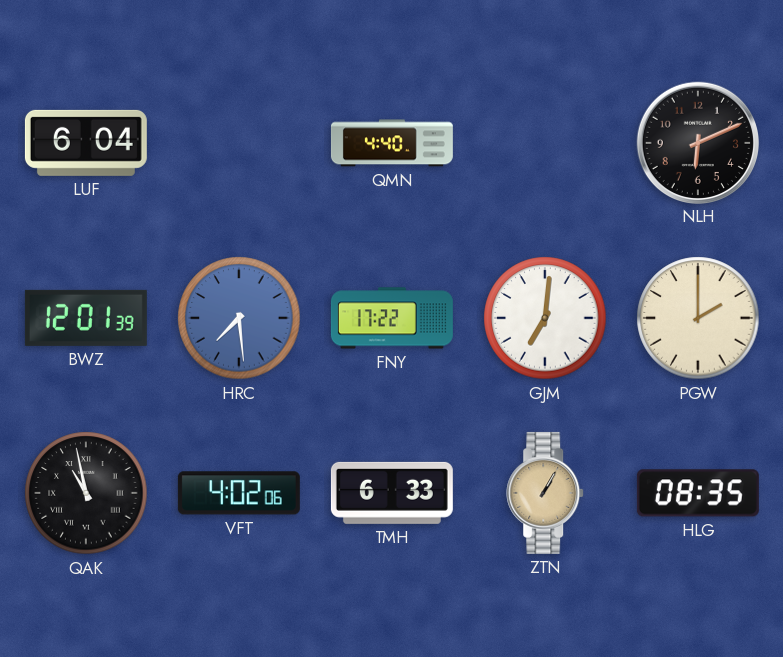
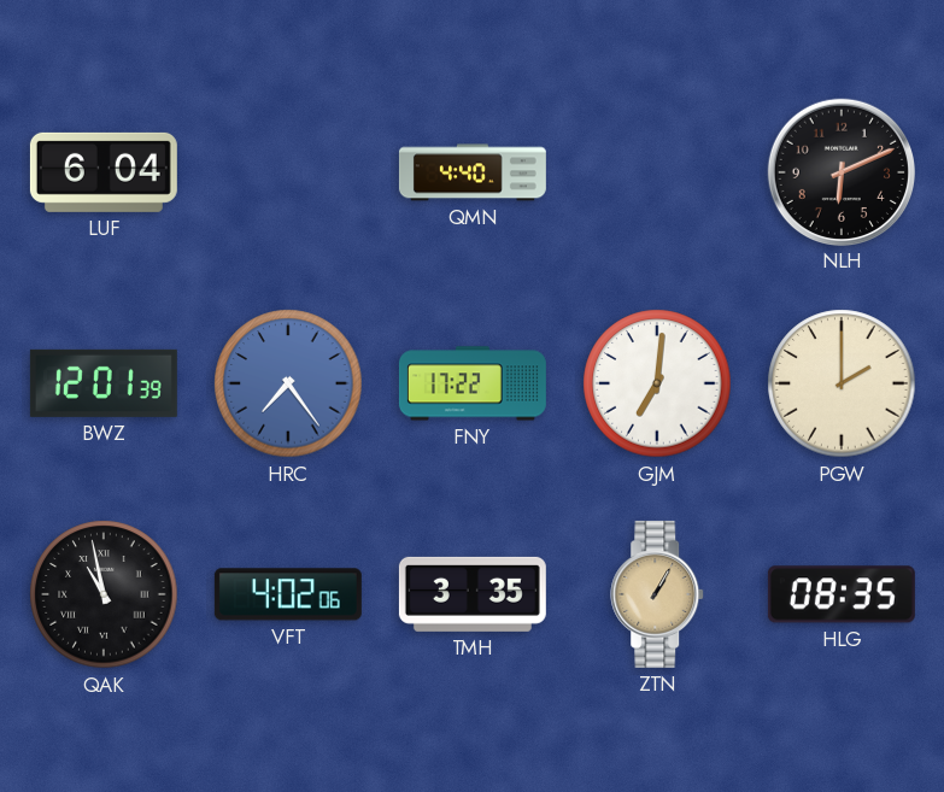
HRC: 7:29 -> 7:24 (288, 383)
TMH: 6:33 -> 3:35 (473, 594)
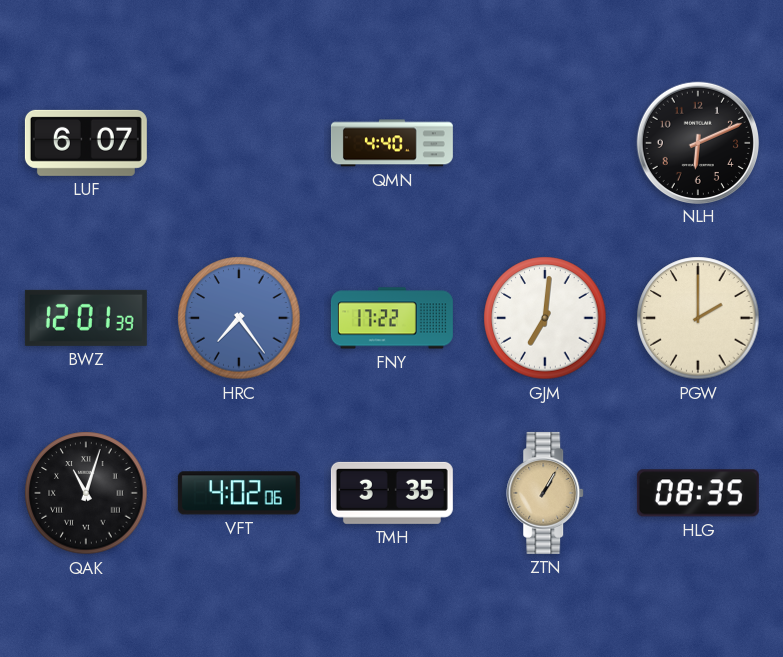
LUF: 6:04 -> 6:07 (86, 143)
QAK: 10:58 -> 11:03 (86, 493)
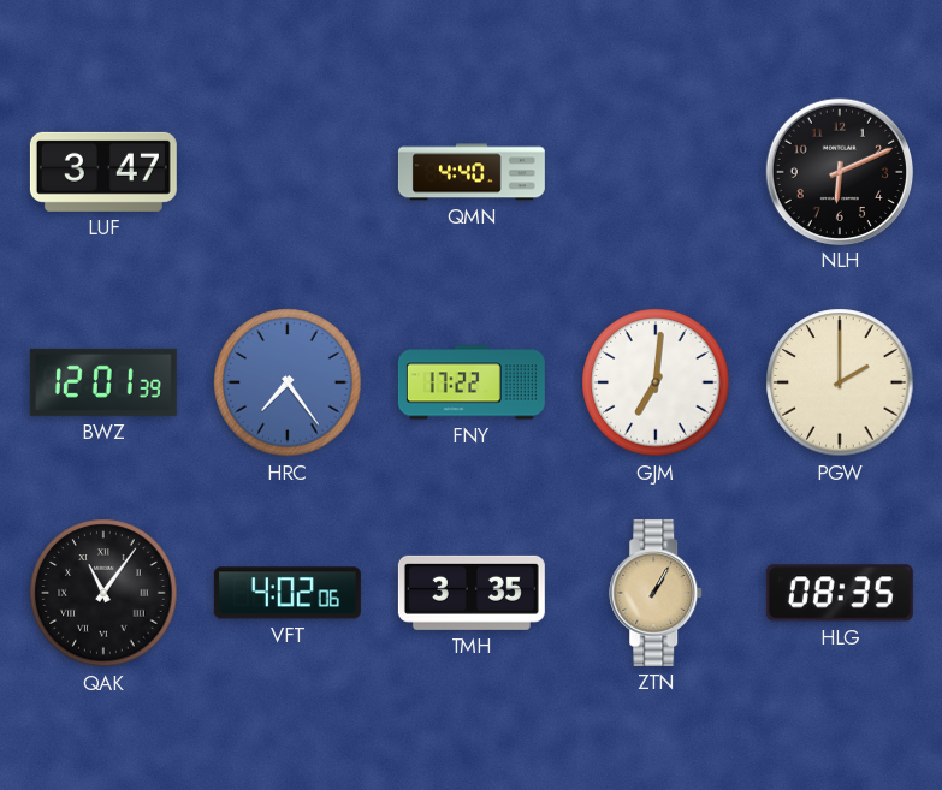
LUF: 6:07 -> 3:47 (103, 172)
QAK: 11:03 -> 11:06 (103, 593)
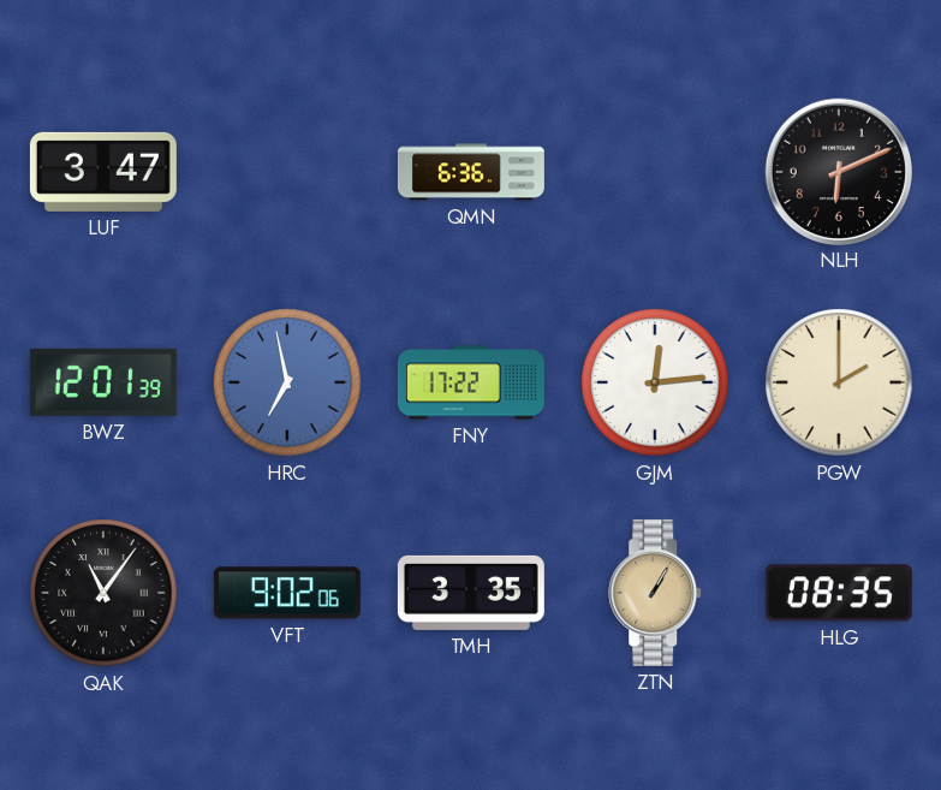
QMN: 4:40 -> 6:36 (471, 172)
HRC: 7:24 -> 6:58 (287, 382)
GJM: 7:01 -> 12:14 (655, 382)
VFT: 4:02 -> 9:02 (287, 593)
